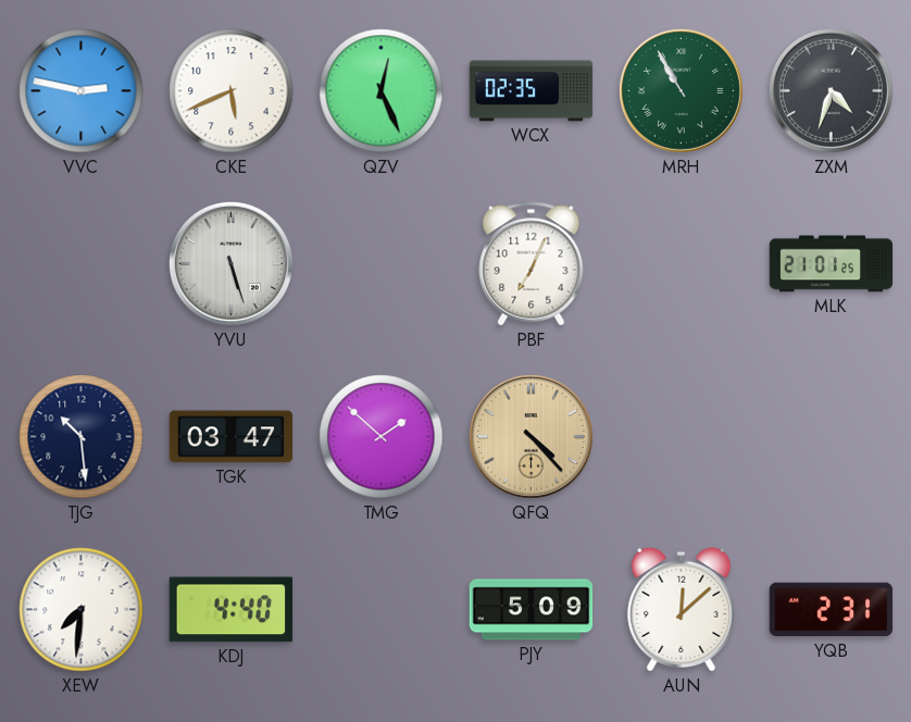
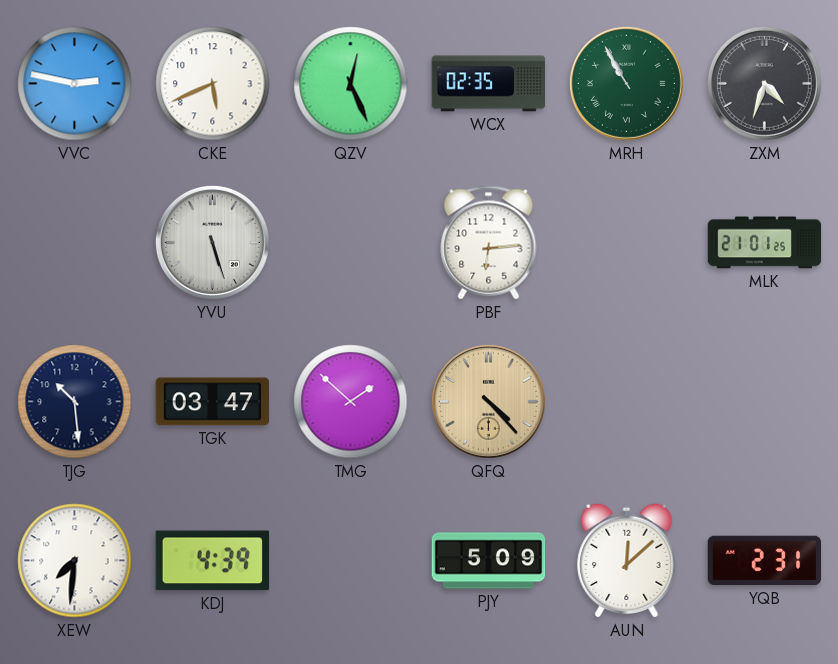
PBF: 7:04 -> 6:14 (489, 243)
KDJ: 4:40 -> 4:39 (213, 561)
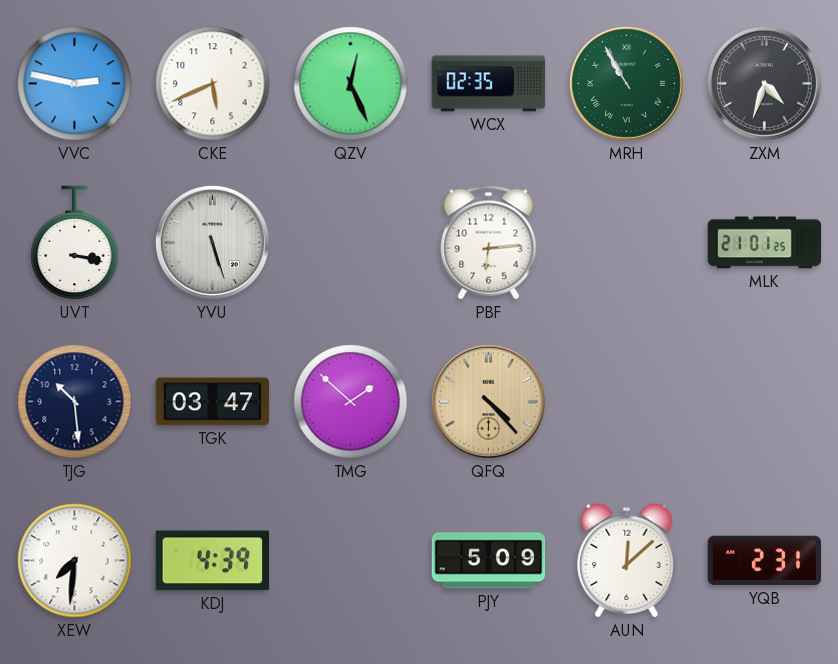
UVT: none -> 3:17 (75, 243)
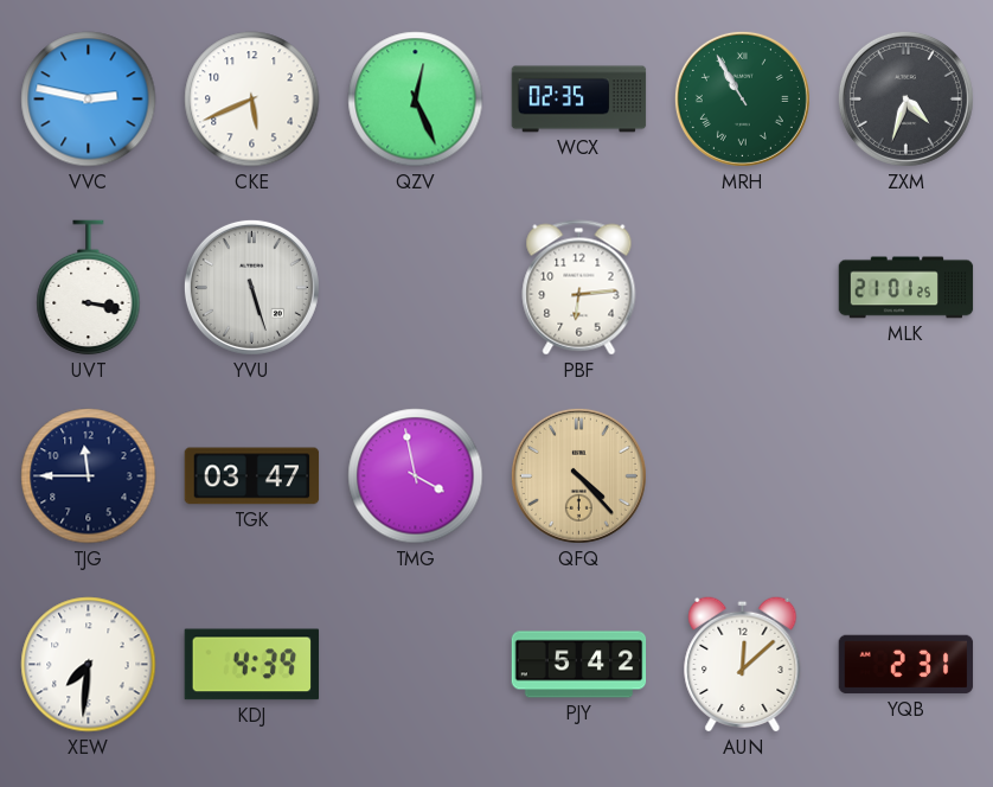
TJG: 10:29 -> 11:45 (89, 476)
TMG: 1:52 -> 3:58 (416, 476)
PJY: 5:09 -> 5:42 (579, 665)
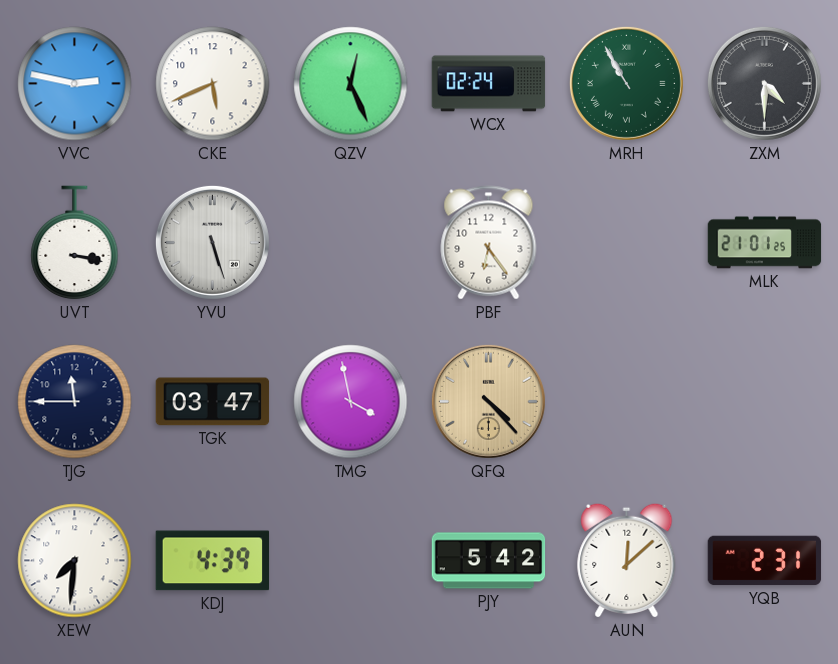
WCX: 02:35 -> 02:24 (489, 84)
ZXM: 4:33 -> 4:30 (764, 83)
PBF: 6:14 -> 6:24 (489, 243)
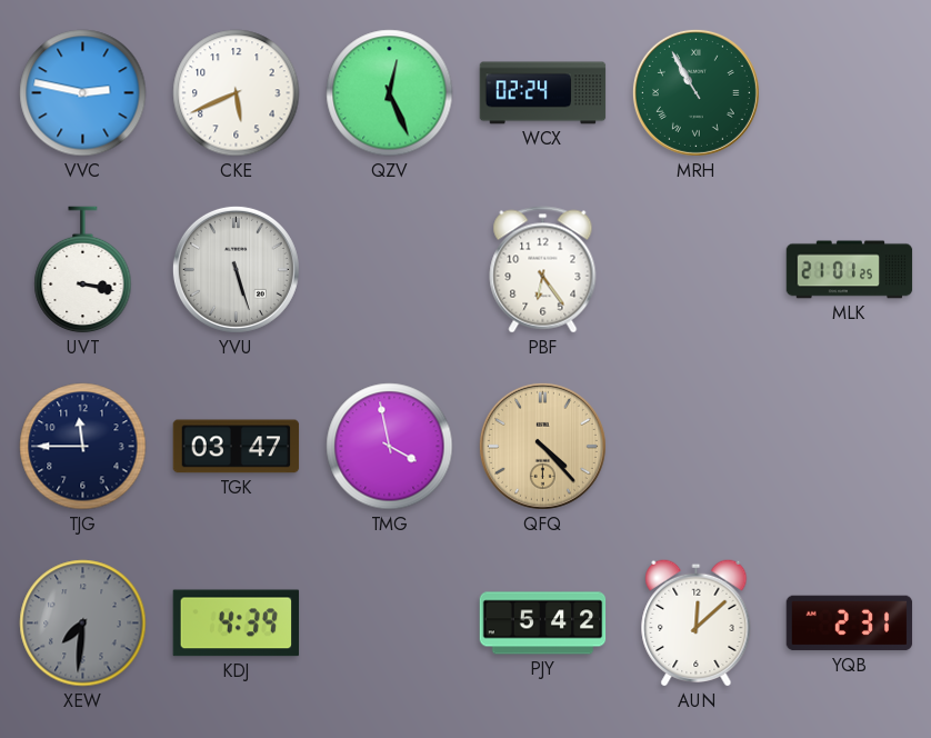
ZXM: 4:30 -> none (764, 83)
XEW dial: white -> grey (83, 624)
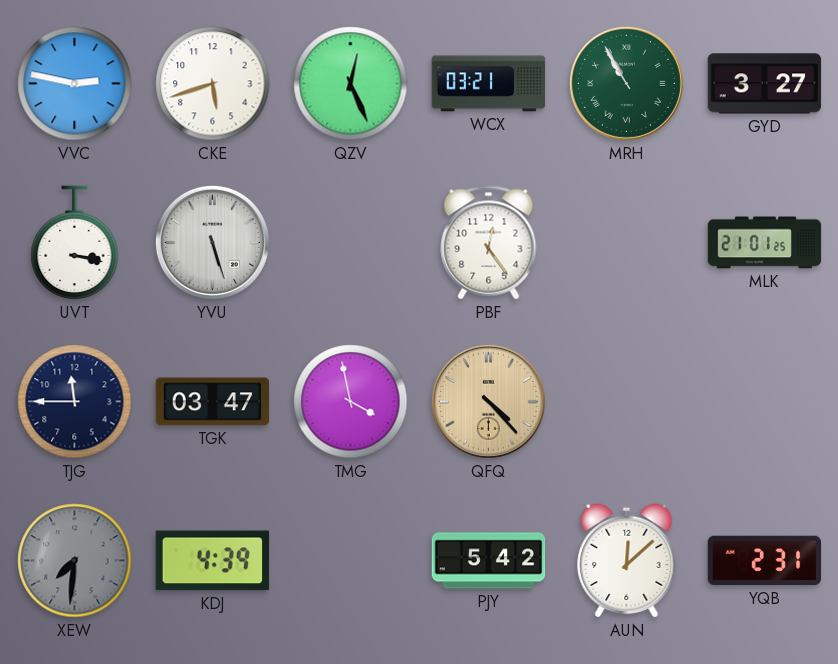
CKE: 5:41 -> 5:42 (213, 84)
WCX: 02:24 -> 03:21 (489, 84)
GYD: none -> 3:27 (765, 84)
PBF: 6:24 -> 12:24 (489, 243)
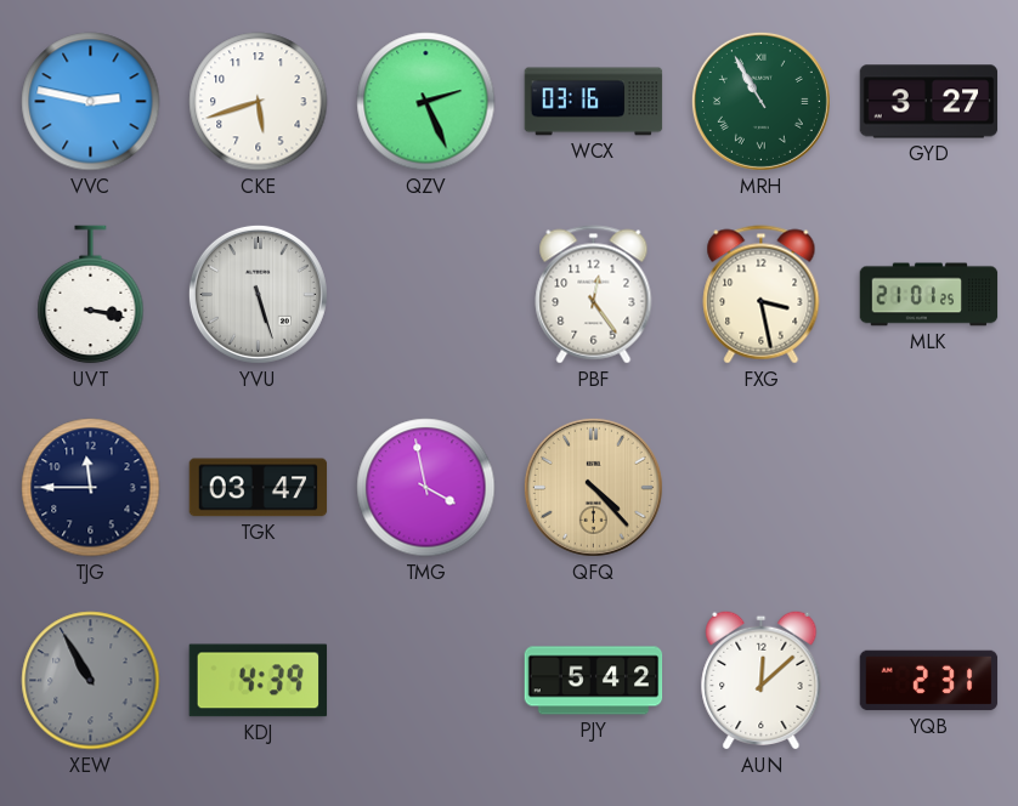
QZV: 12:26 -> 2:26 (426, 102)
WCX: 03:21 -> 03:16 (594, 102)
FXG: none -> 3:28 (762, 295)
XEW: 7:31 -> 10:55 (91, 681)
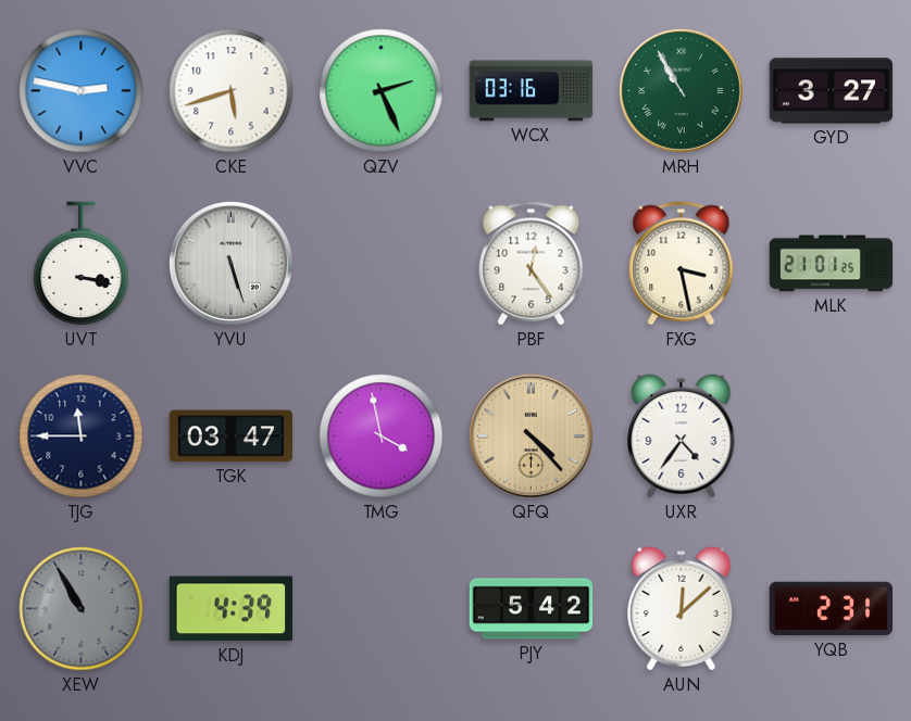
UXR: none -> 4:36 (682, 435)
